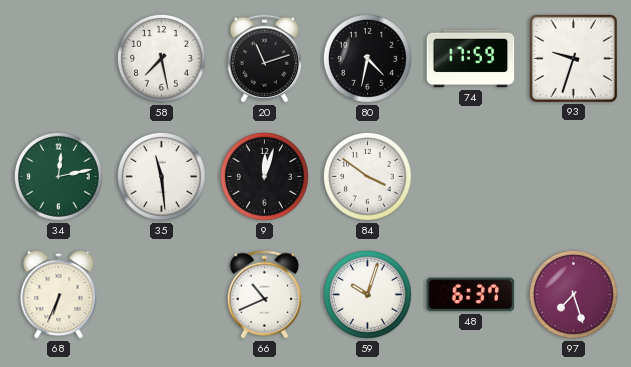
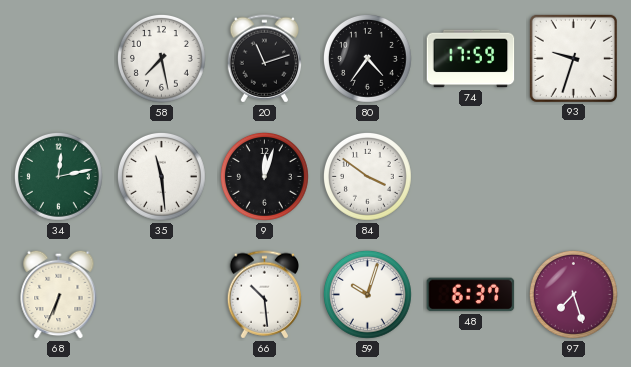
80: 4:32 -> 4:36 (367, 58)
66: 10:41 -> 10:29 (264, 295)
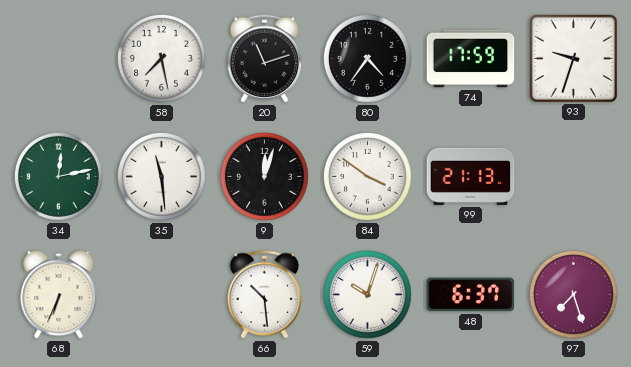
99: none -> 21:13 (471, 176)
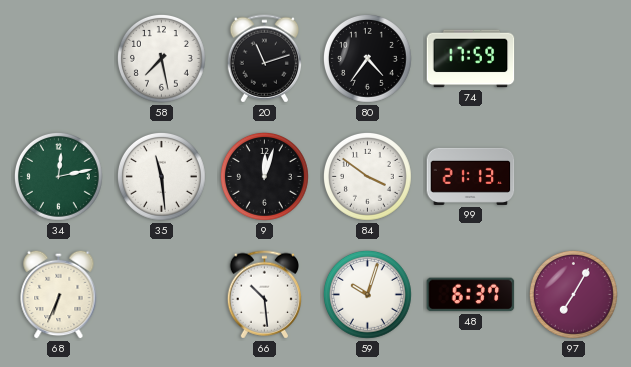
93: 9:33 -> none (573, 58)
97: 7:27 -> 7:05 (573, 294)
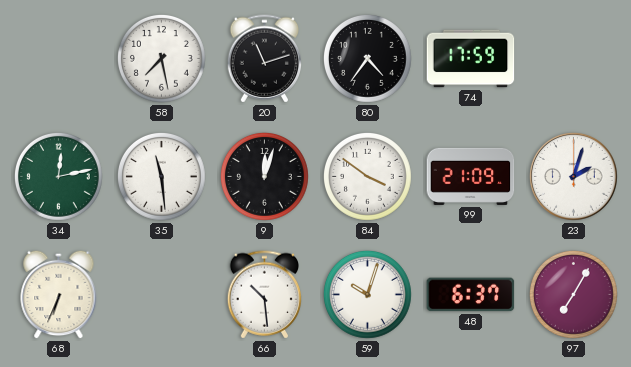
99: 21:13 -> 21:09 (471, 176)
23: none -> 2:03 (574, 177)
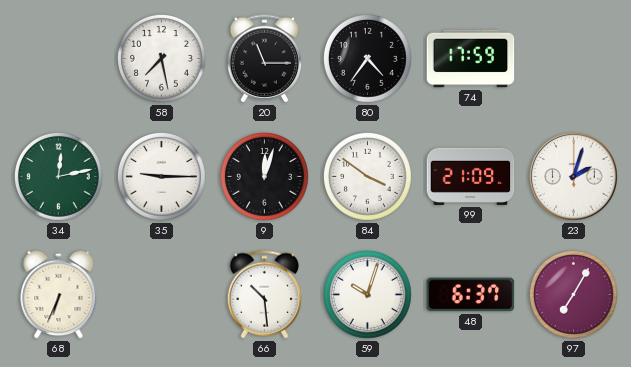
20: 11:12 -> 11:15 (264, 59)
35: 11:29 -> 9:15 (161, 176)
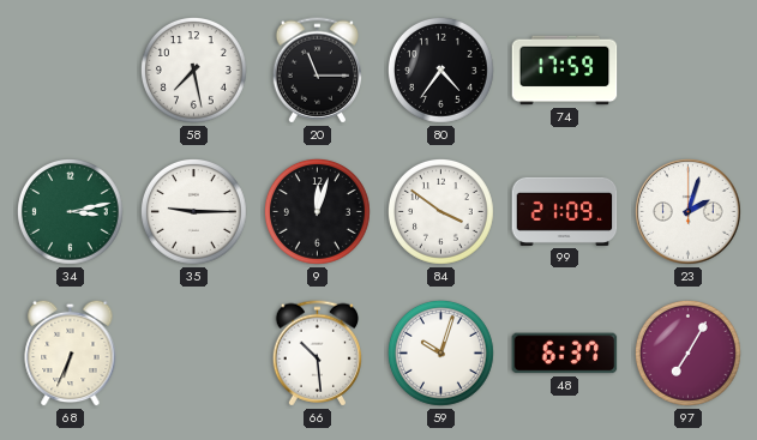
34: 12:13 -> 3:13 (70, 211)
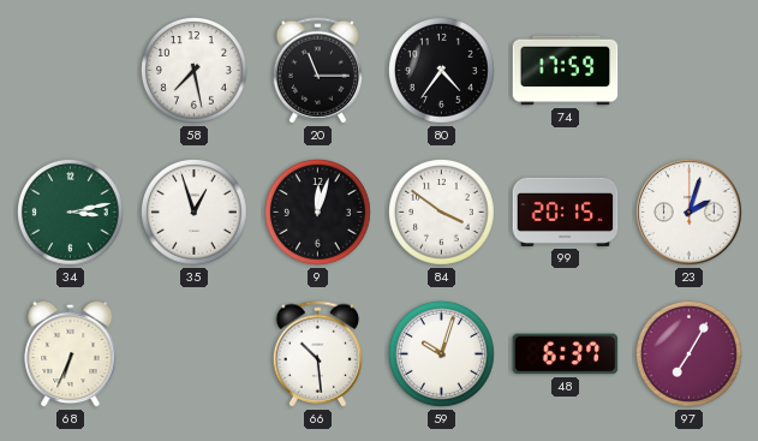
35: 9:15 -> 12:57 (193, 211)
99: 21:09 -> 20:15 (566, 211)
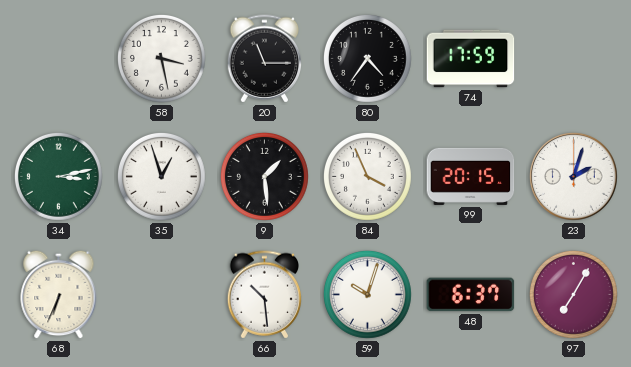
58: 7:28 -> 3:28 (161, 58)
9: 12:03 -> 1:29 (264, 176)
84: 3:51 -> 3:56 (367, 176)
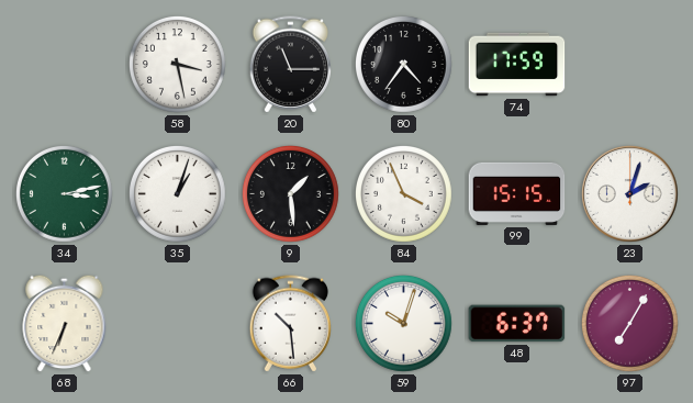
35: 12:57 -> 1:03 (177, 193)
99: 20:15 -> 15:15 (517, 193)
